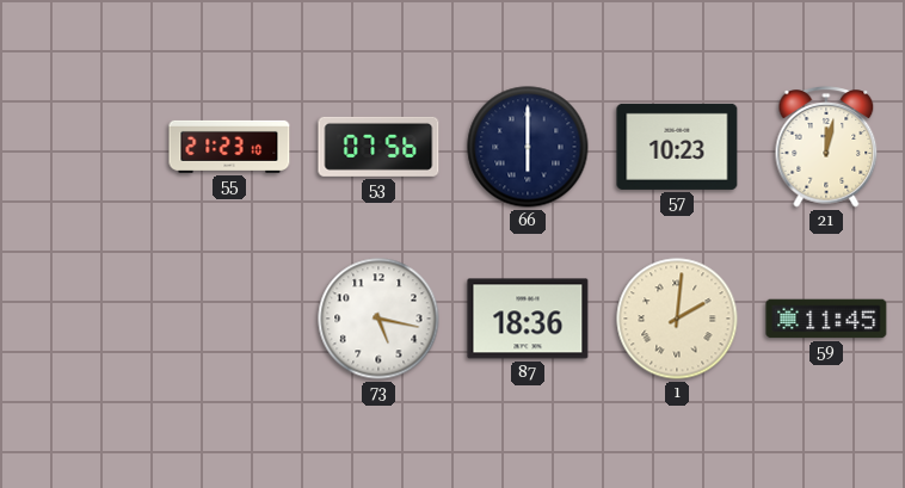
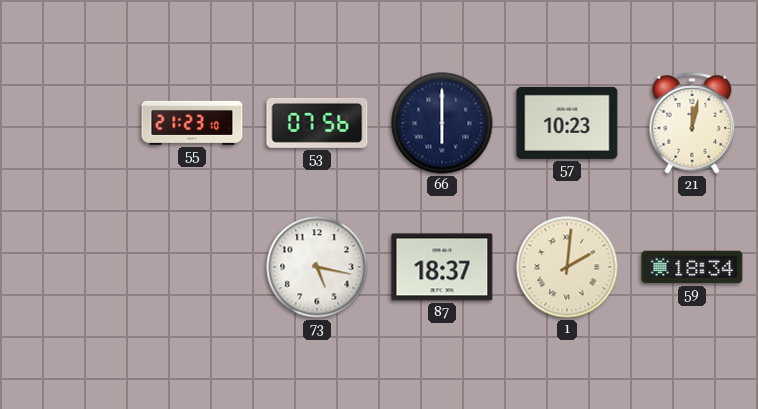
87: 18:36 -> 18:37 (442, 267)
59: 11:45 -> 18:34 (692, 267)
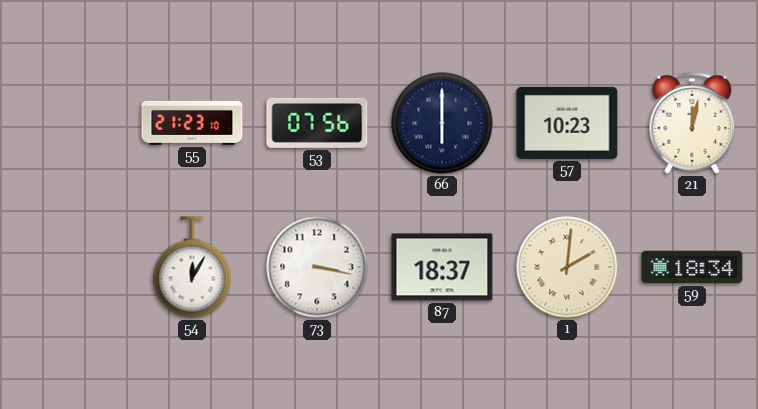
54: none -> 12:05 (192, 267)
73: 5:17 -> 3:17 (317, 267)
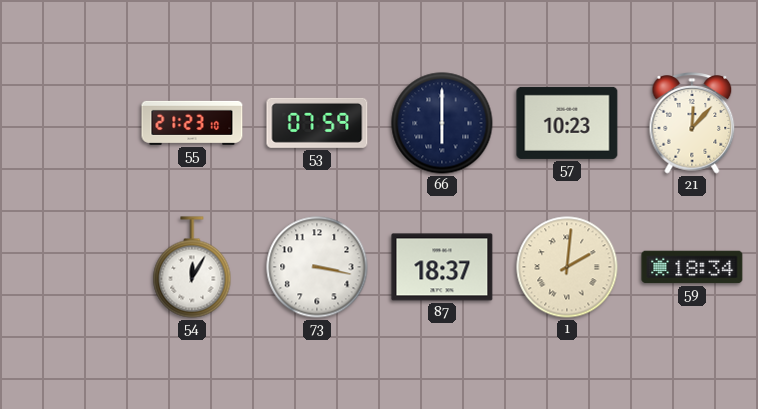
53: 07:56 -> 07:59 (317, 123)
21: 12:02 -> 12:07 (692, 123)
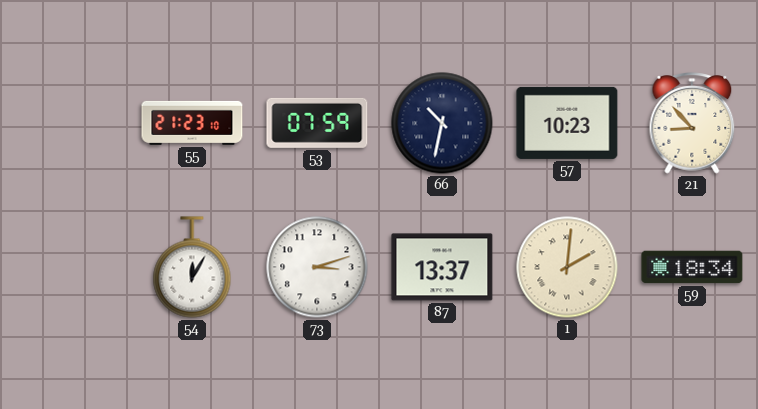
66: 6:00 -> 10:32 (442, 123)
21: 12:07 -> 8:53 (692, 123)
73: 3:17 -> 3:12 (317, 267)
87: 18:37 -> 13:37 (442, 267)
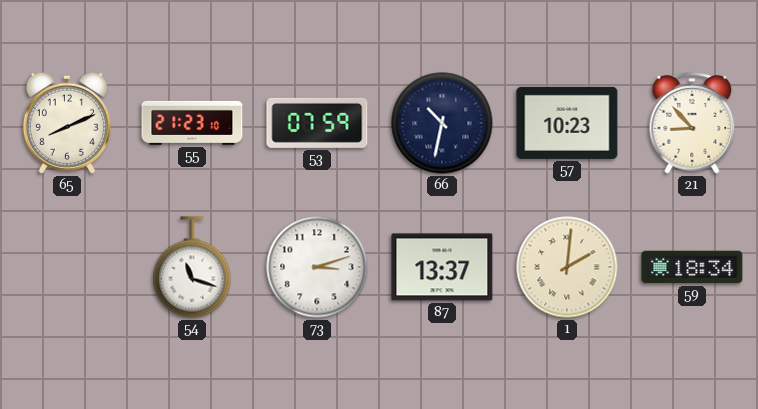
65: none -> 8:11 (67, 123)
54: 12:05 -> 11:18 (192, 267)
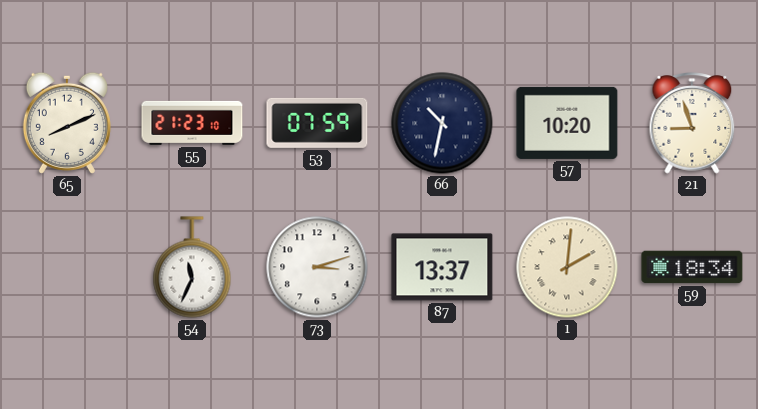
57: 10:23 -> 10:20 (567, 123)
21: 8:53 -> 8:57 (692, 123)
54: 11:18 -> 11:34 (192, 267)
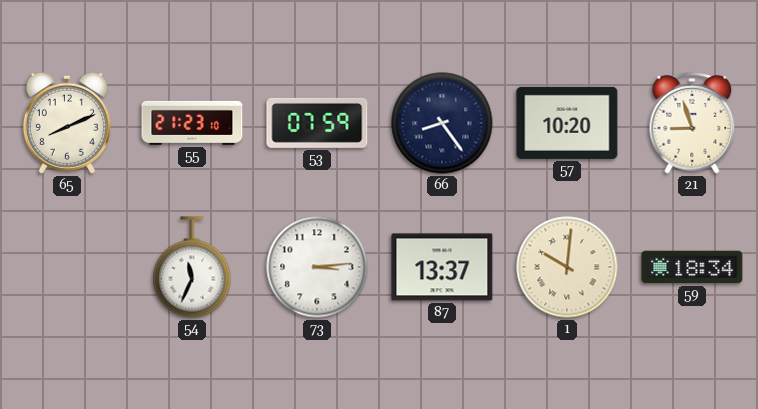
66: 10:32 -> 8:24 (442, 123)
73: 3:12 -> 3:14 (317, 267)
1: 2:01 -> 10:01 (567, 267)
